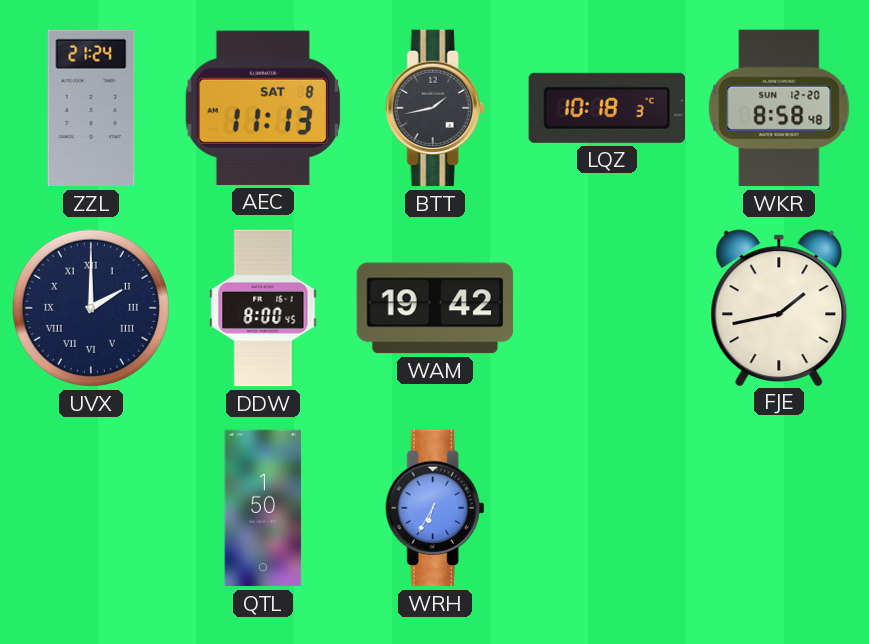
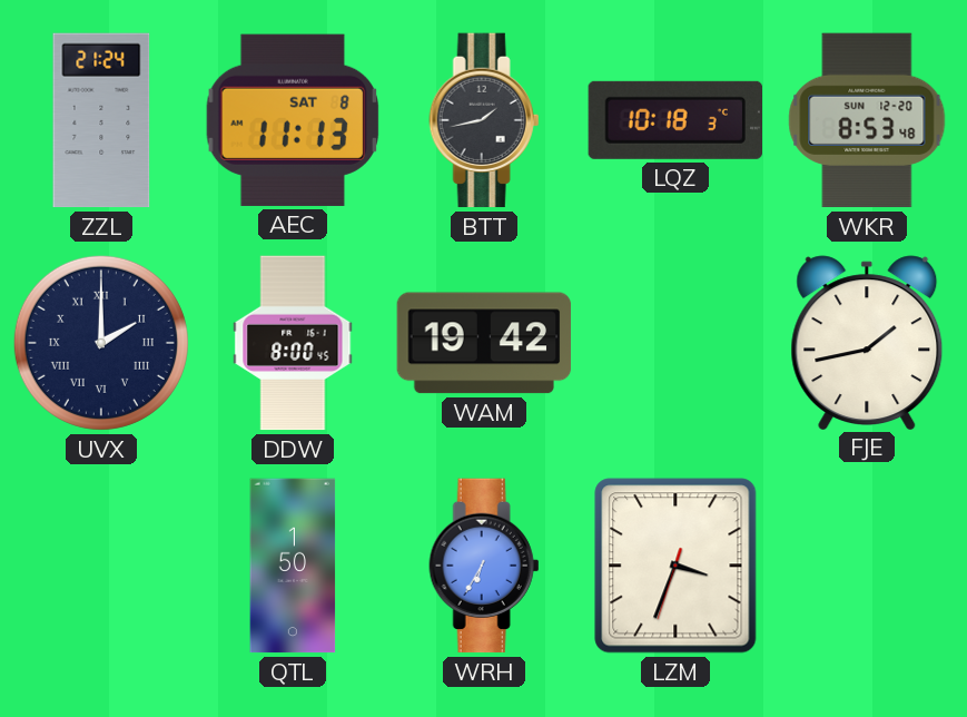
WKR: 8:58 -> 8:53 (867, 120)
LZM: none -> 3:33 (675, 566)
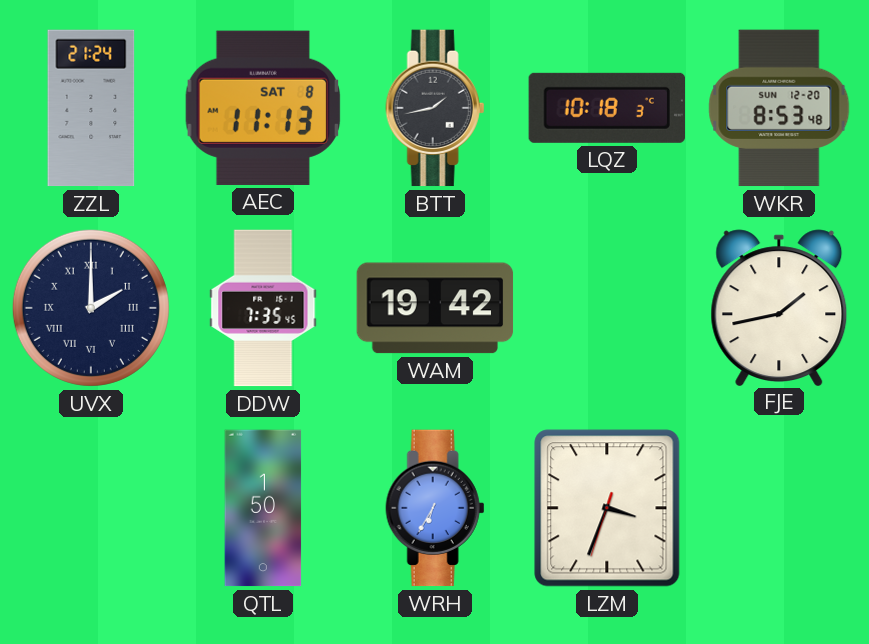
DDW: 8:00 -> 7:35 (263, 308)
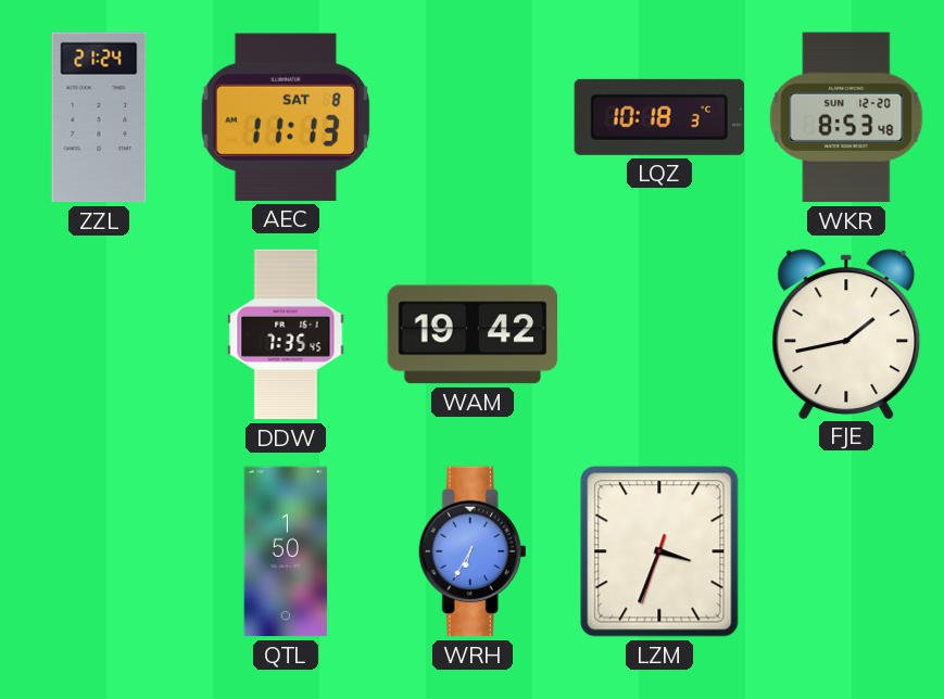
BTT: 1:43 -> none (435, 108)
UVX: 2:00 -> none (91, 308)
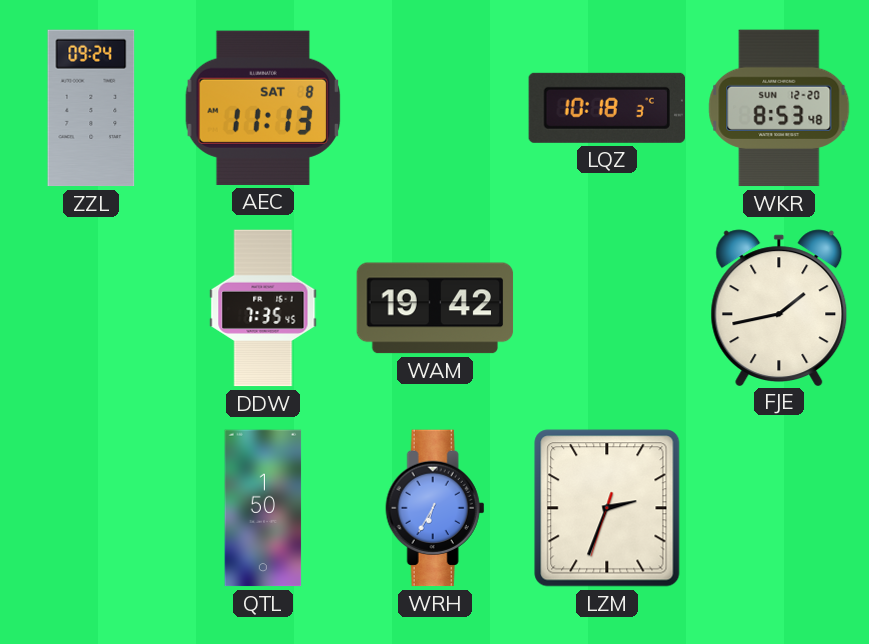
ZZL: 21:24 -> 09:24 (91, 108)
LZM: 3:33 -> 2:33 (607, 508)
